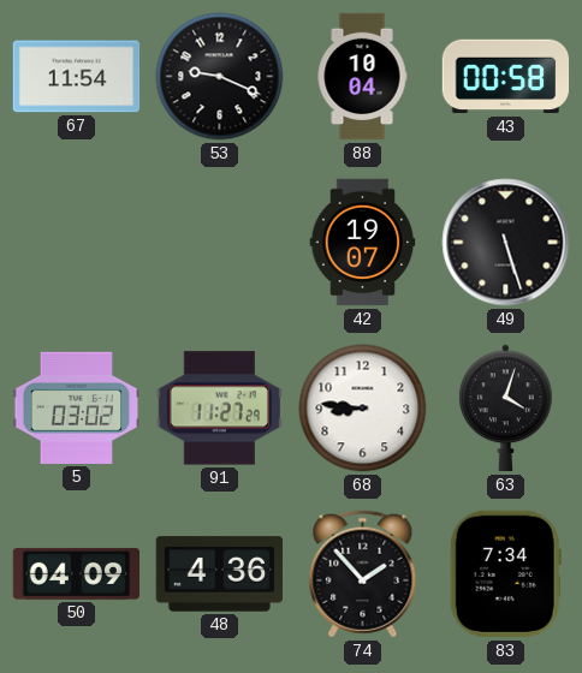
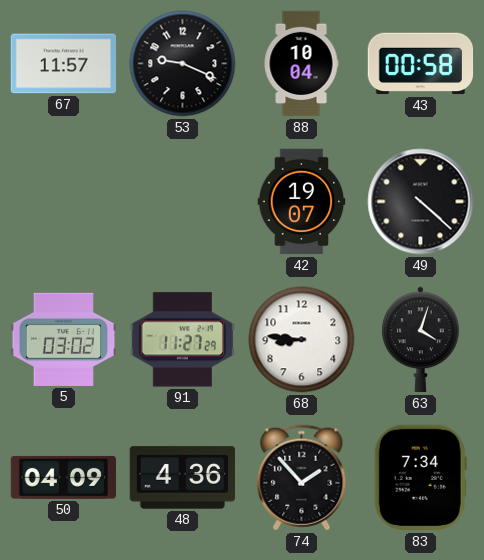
67: 11:54 -> 11:57 (64, 64)
49: 5:27 -> 4:22 (421, 202)
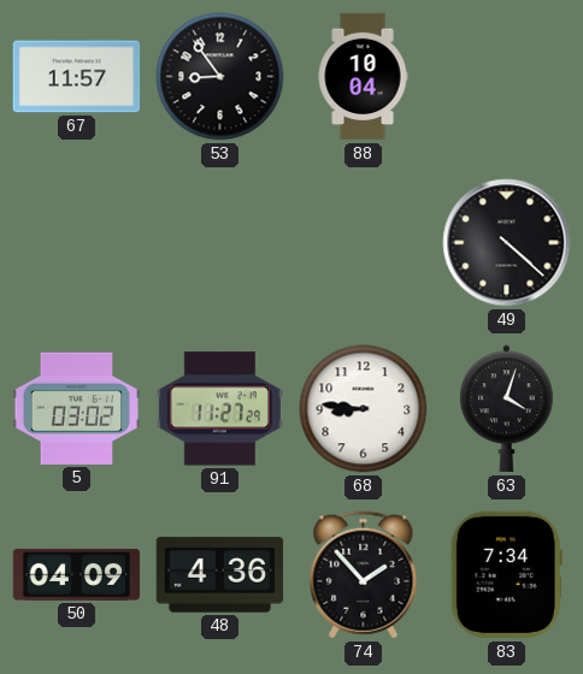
53: 9:19 -> 8:54 (220, 77)
43: 00:58 -> none (421, 64)
42: 19:07 -> none (302, 202)
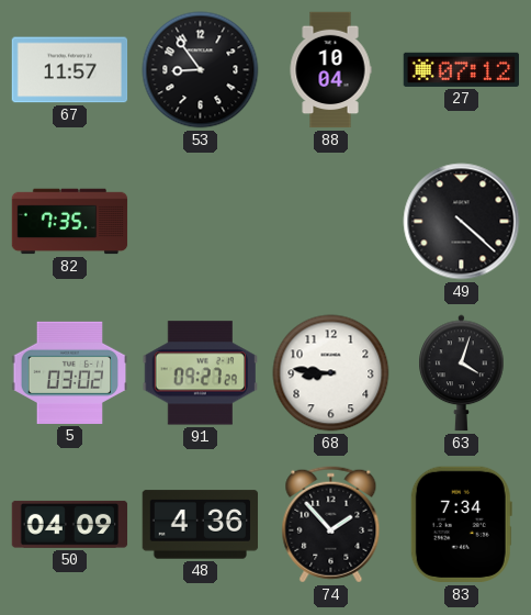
27: none -> 07:12 (462, 69)
82: none -> 7:35 (70, 222)
91: 11:27 -> 09:27 (200, 373)
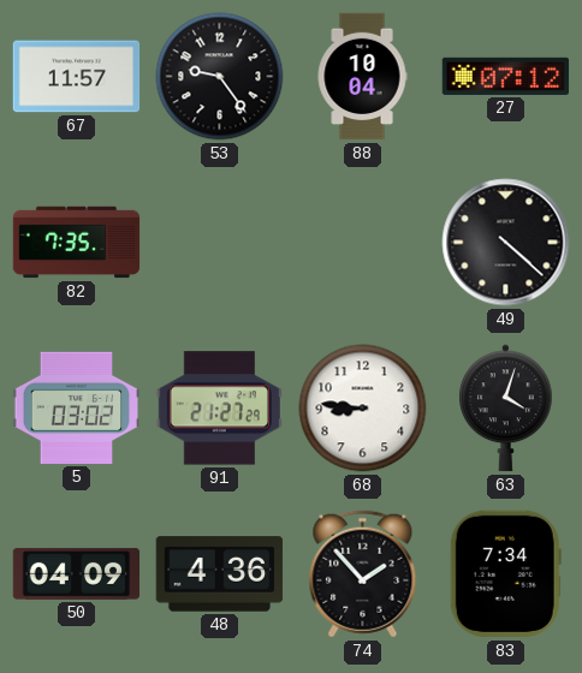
53: 8:54 -> 9:24 (220, 77)
91: 09:27 -> 21:27 (219, 409)
